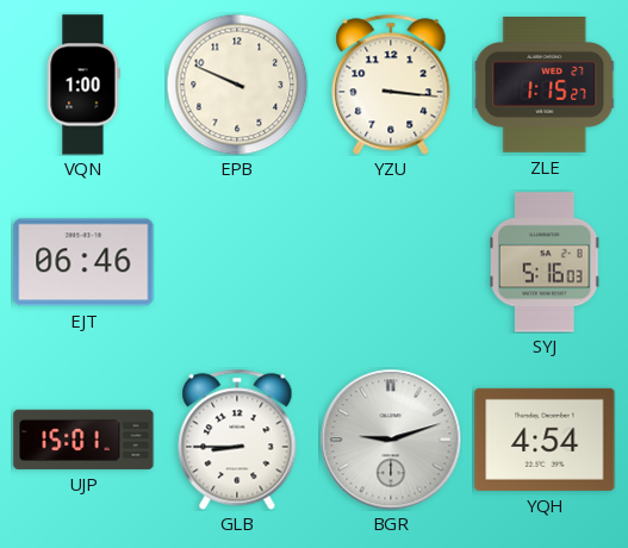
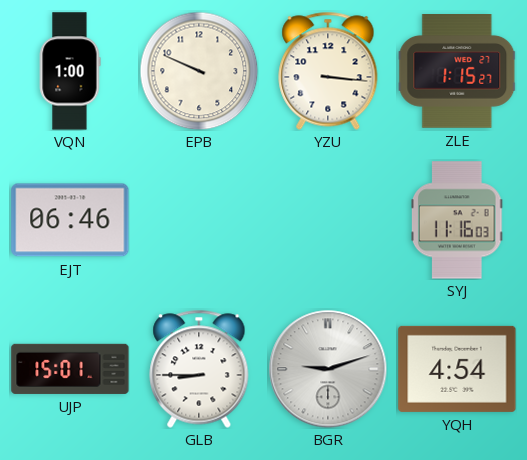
SYJ: 5:16 -> 11:16 (457, 220)
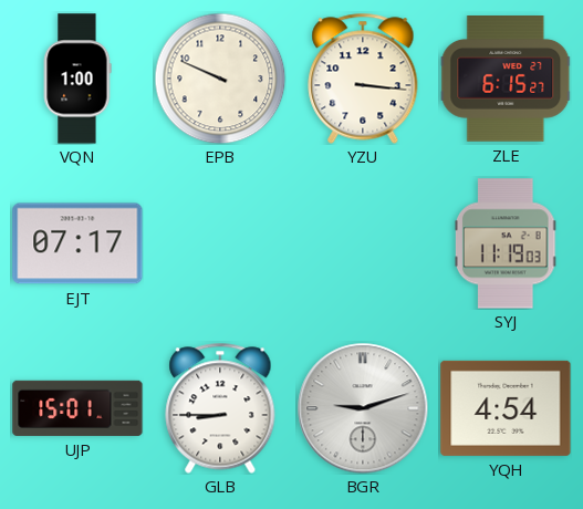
ZLE: 1:15 -> 6:15 (506, 79)
EJT: 06:46 -> 07:17 (77, 243)
SYJ: 11:16 -> 11:19 (506, 243)
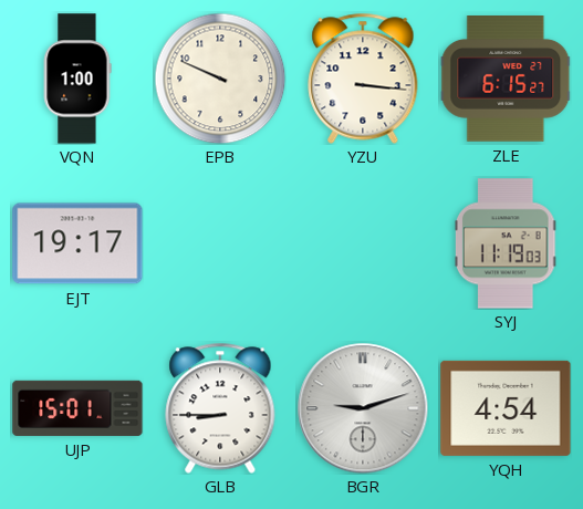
EJT: 07:17 -> 19:17 (77, 243)
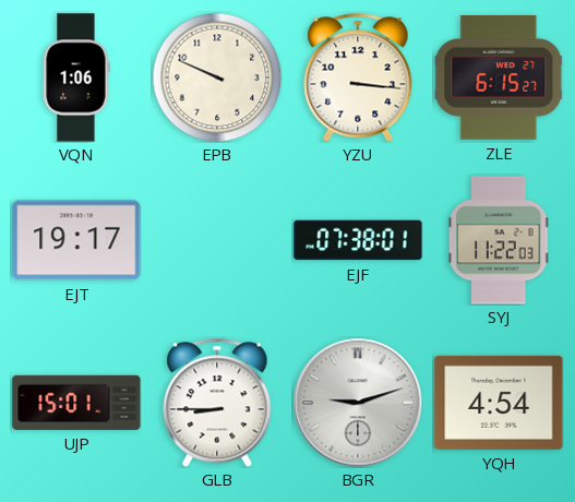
VQN: 1:00 -> 1:06 (76, 77)
EJF: none -> 07:38 (358, 240)
SYJ: 11:19 -> 11:22 (499, 240)
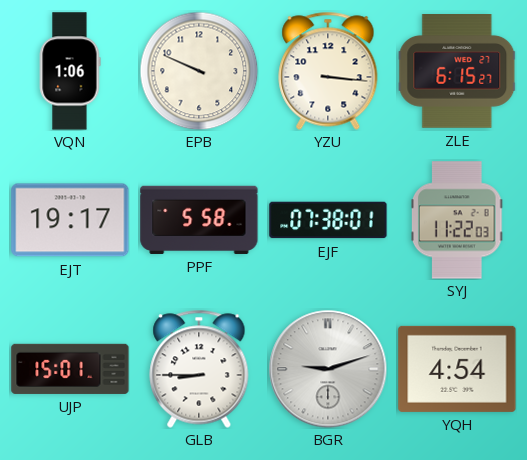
PPF: none -> 5:58 (199, 220)
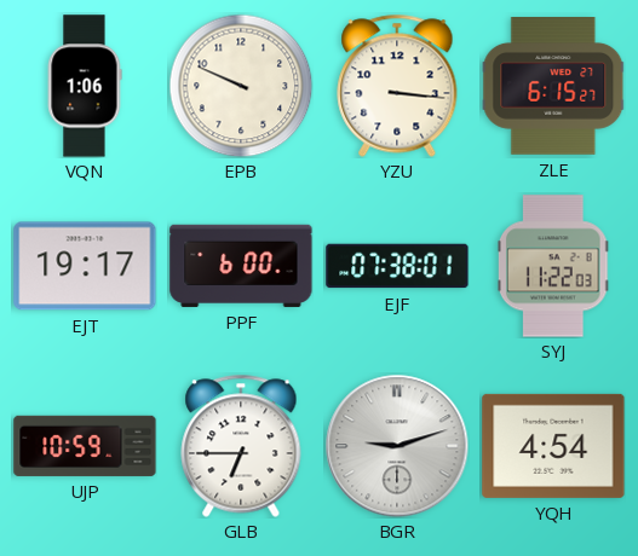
PPF: 5:58 -> 6:00 (241, 266)
UJP: 15:01 -> 10:59 (85, 446)
GLB: 8:45 -> 6:45 (241, 446)
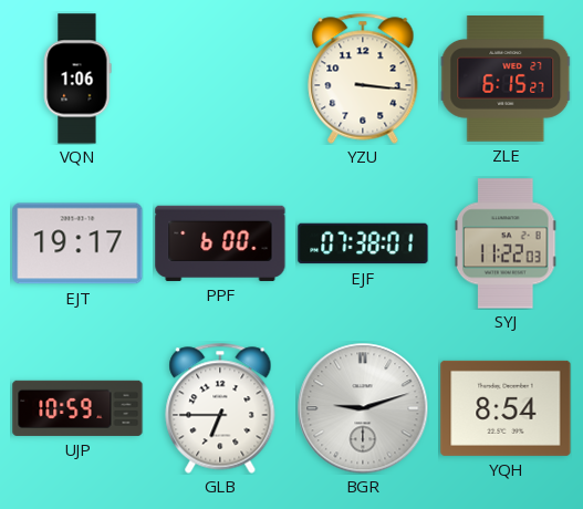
EPB: 9:49 -> none (241, 86)
YQH: 4:54 -> 8:54 (506, 408)
